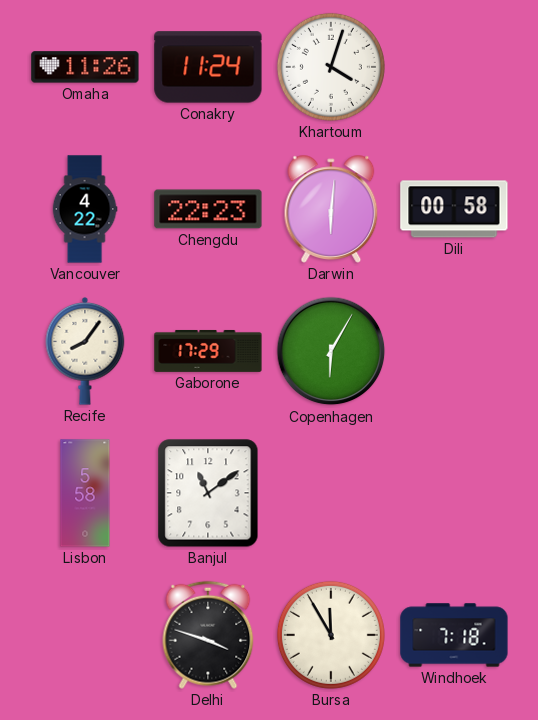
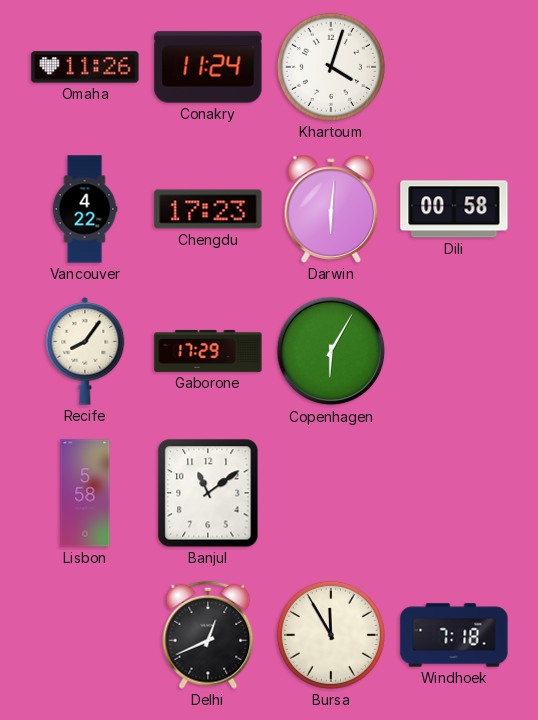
Chengdu: 22:23 -> 17:23 (208, 209)
Delhi: 3:48 -> 12:41 (208, 635)
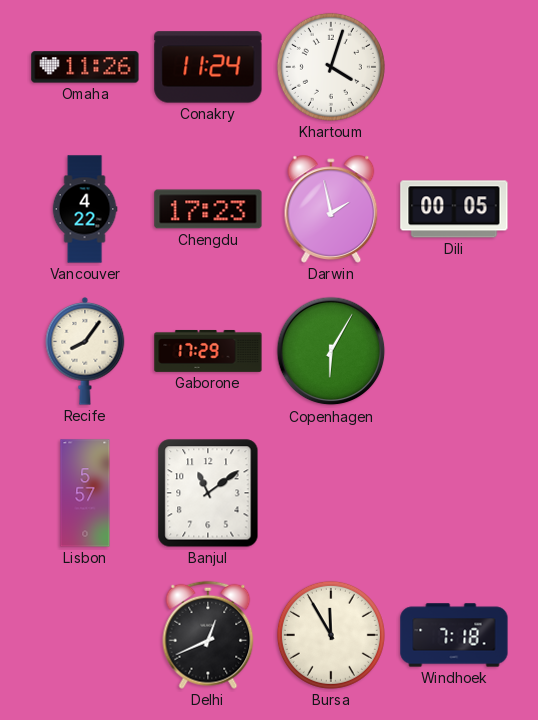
Darwin: 6:01 -> 1:58 (331, 209)
Dili: 00:58 -> 00:05 (454, 209)
Lisbon: 5:58 -> 5:57 (85, 493)
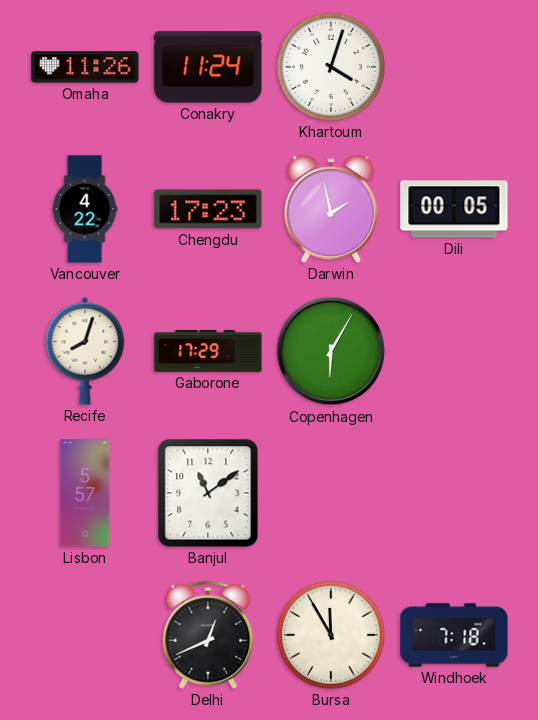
Recife: 8:06 -> 8:03 (85, 351)
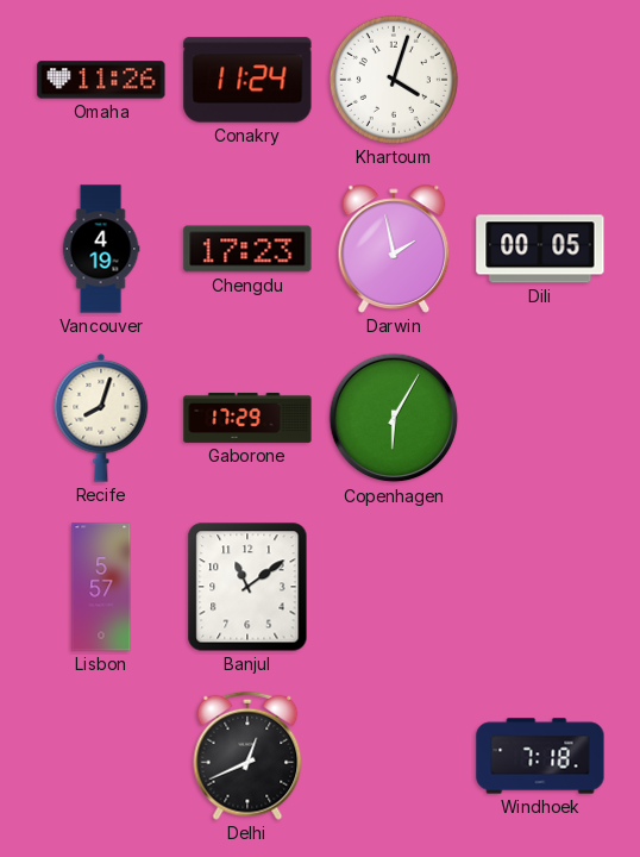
Vancouver: 4:22 -> 4:19 (101, 249)
Bursa: 11:55 -> none (331, 635)
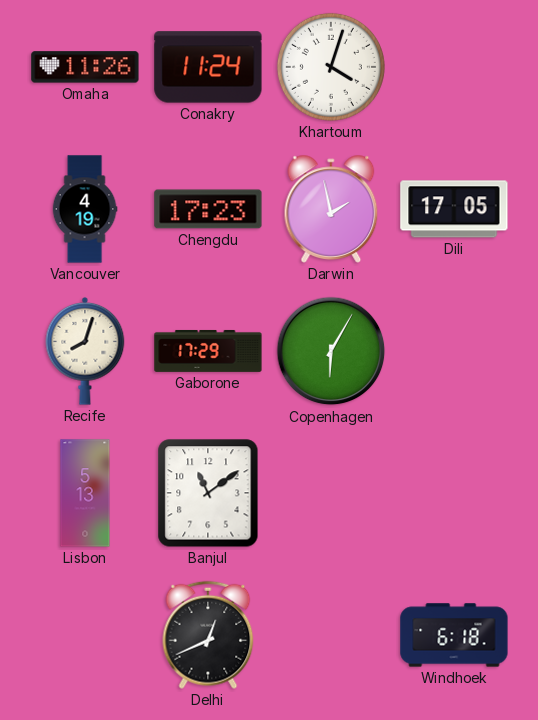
Dili: 00:05 -> 17:05 (454, 209)
Lisbon: 5:57 -> 5:13 (85, 493)
Windhoek: 7:18 -> 6:18 (454, 635)
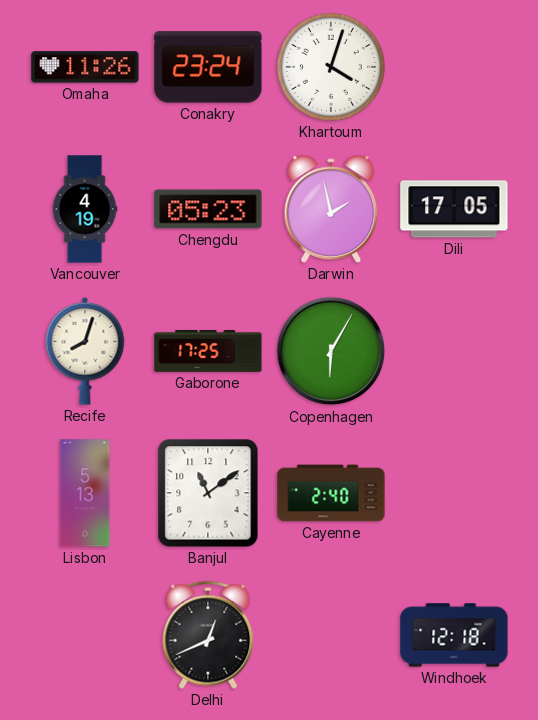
Conakry: 11:24 -> 23:24 (208, 67)
Chengdu: 17:23 -> 05:23 (208, 209)
Gaborone: 17:29 -> 17:25 (208, 351)
Cayenne: none -> 2:40 (331, 493)
Windhoek: 6:18 -> 12:18 (454, 635)
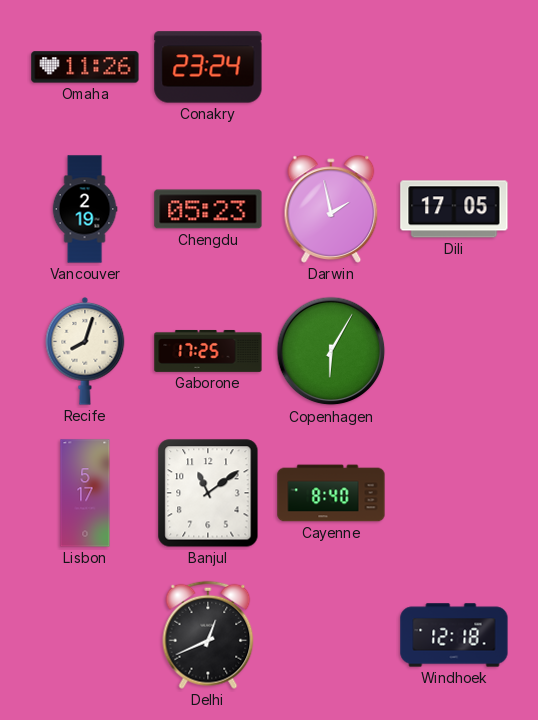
Khartoum: 4:03 -> none (331, 67)
Vancouver: 4:19 -> 2:19 (85, 209)
Lisbon: 5:13 -> 5:17 (85, 493)
Cayenne: 2:40 -> 8:40 (331, 493)
